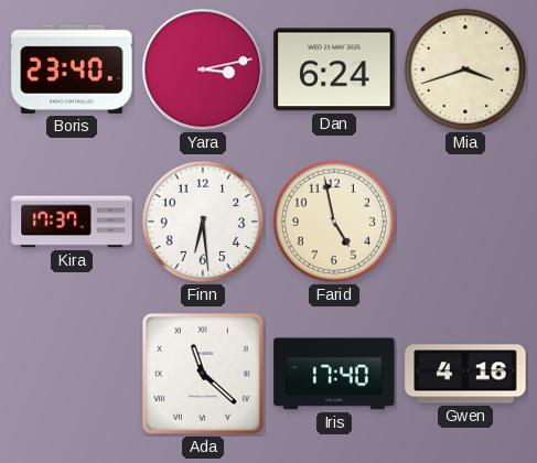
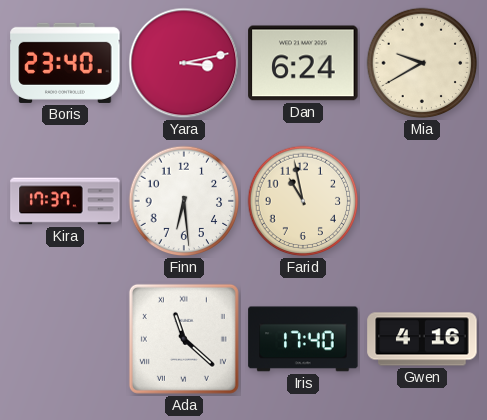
Mia: 3:42 -> 9:40 (422, 63)
Farid: 4:58 -> 10:58 (303, 201)
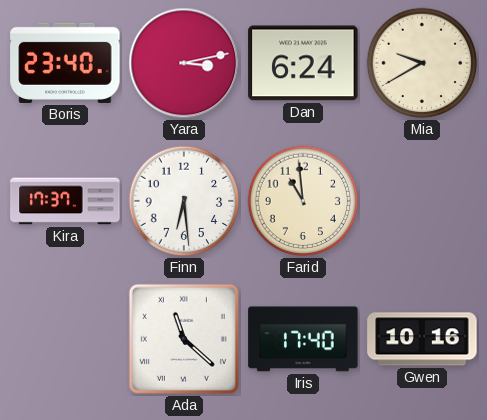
Farid: 10:58 -> 10:59 (303, 201)
Gwen: 4:16 -> 10:16 (422, 339)
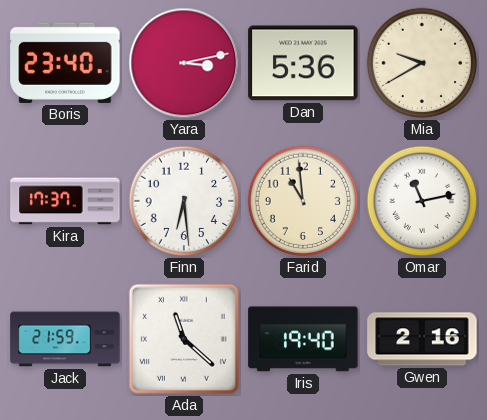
Dan: 6:24 -> 5:36 (303, 63)
Omar: none -> 11:13 (422, 201)
Jack: none -> 21:59 (65, 339)
Iris: 17:40 -> 19:40 (303, 339)
Gwen: 10:16 -> 2:16 (422, 339)
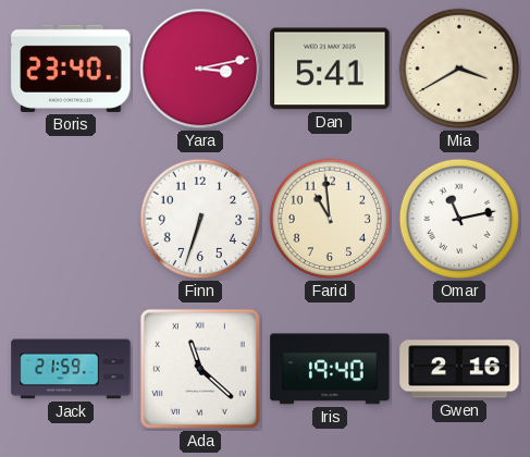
Dan: 5:36 -> 5:41 (330, 69)
Mia: 9:40 -> 3:40 (459, 69)
Kira: 17:37 -> none (65, 201)
Finn: 6:29 -> 6:33 (200, 219)
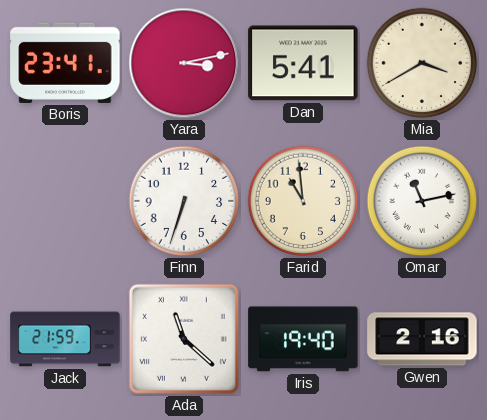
Boris: 23:40 -> 23:41 (65, 63)
